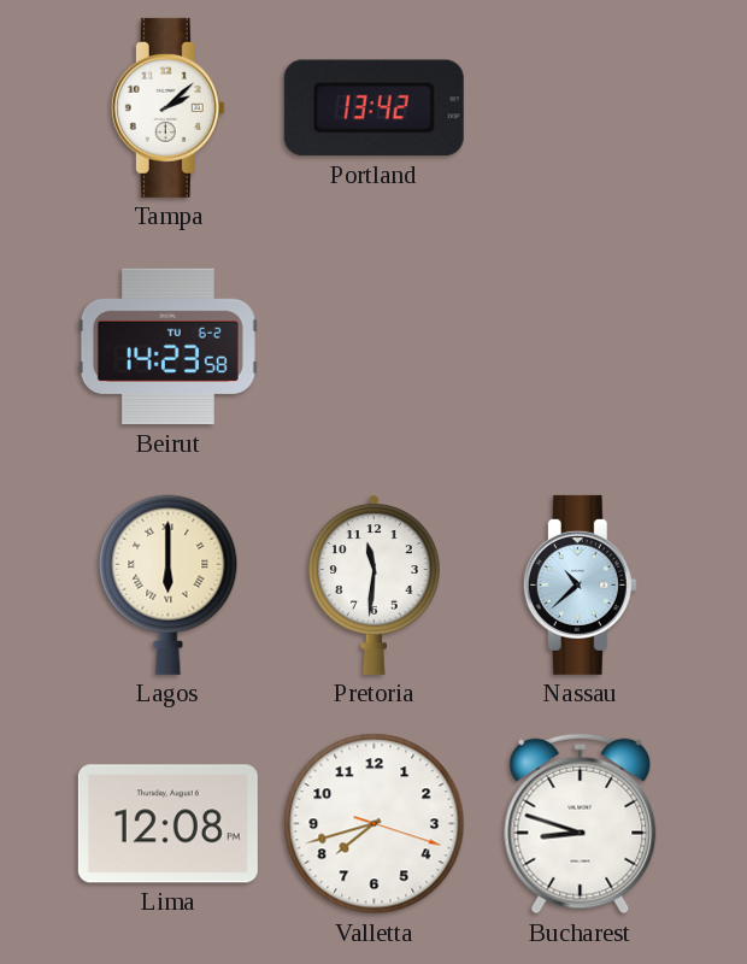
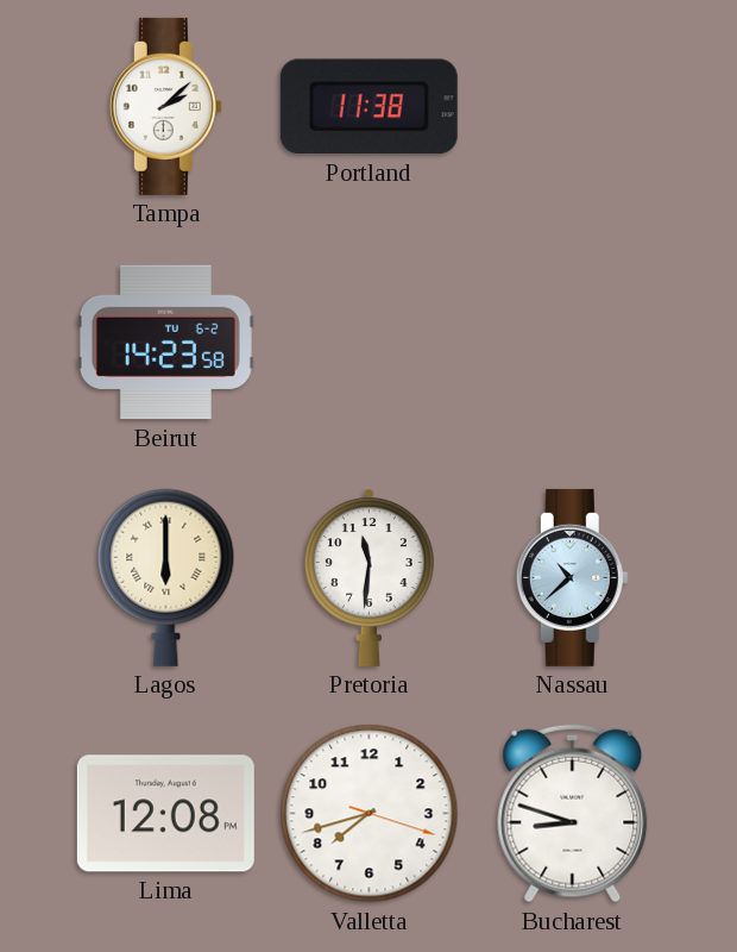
Portland: 13:42 -> 11:38 (368, 107)
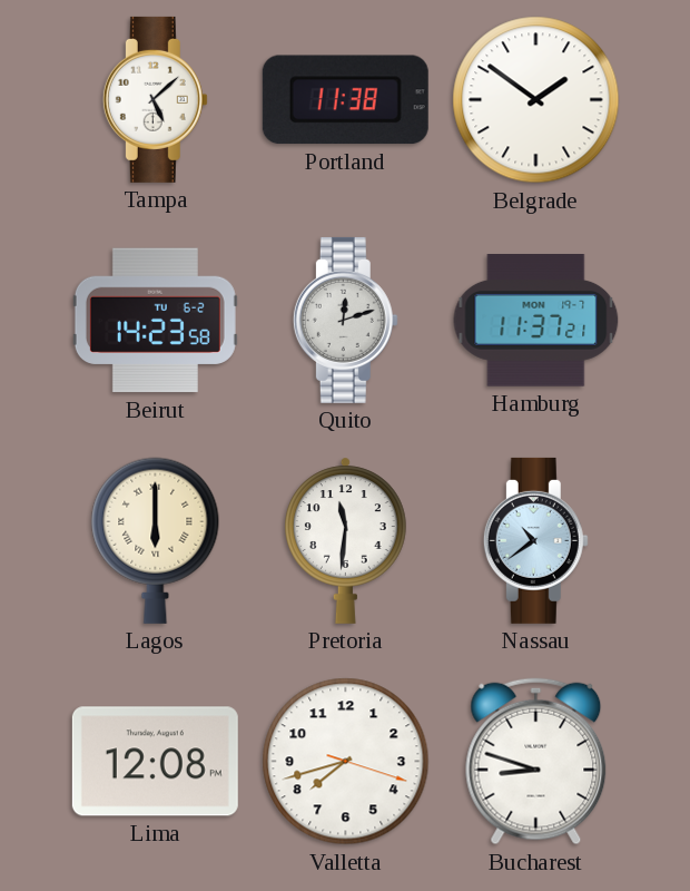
Tampa: 2:08 -> 5:08 (155, 99)
Belgrade: none -> 1:51 (536, 100)
Quito: none -> 12:12 (345, 320)
Hamburg: none -> 11:37 (536, 321)
Nassau: 10:38 -> 10:39 (535, 540)
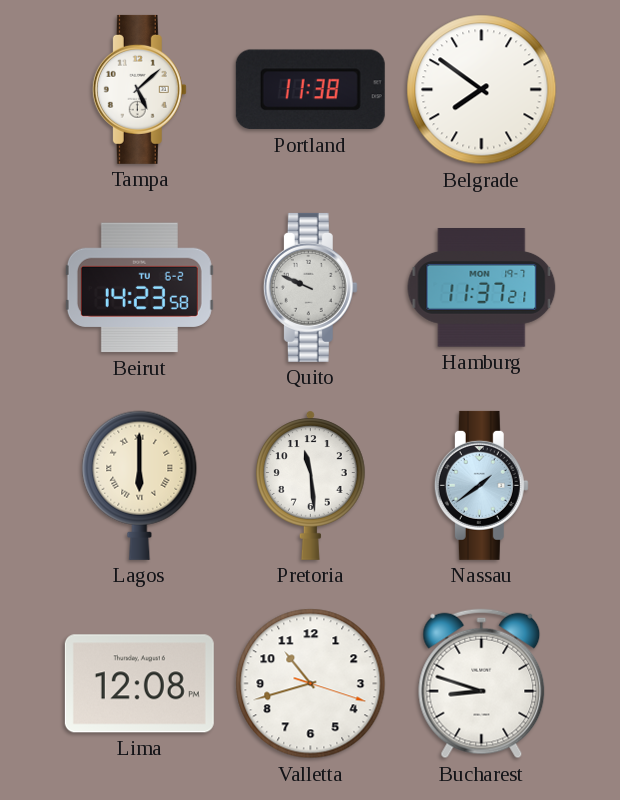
Belgrade: 1:51 -> 7:51 (482, 90)
Quito: 12:12 -> 9:49 (310, 287)
Pretoria: 11:31 -> 11:29 (310, 485)
Nassau: 10:39 -> 1:39 (481, 485)
Valletta: 7:42 -> 10:42 (311, 684)
